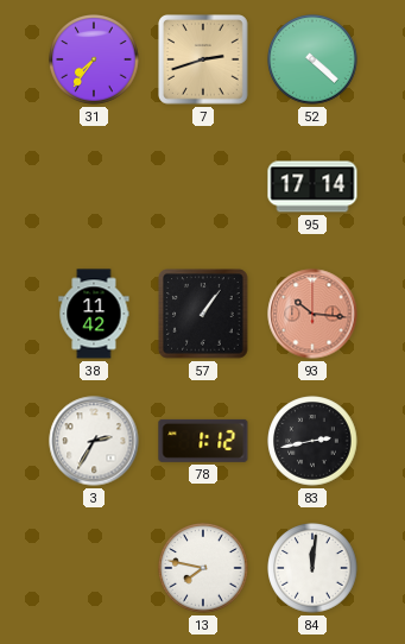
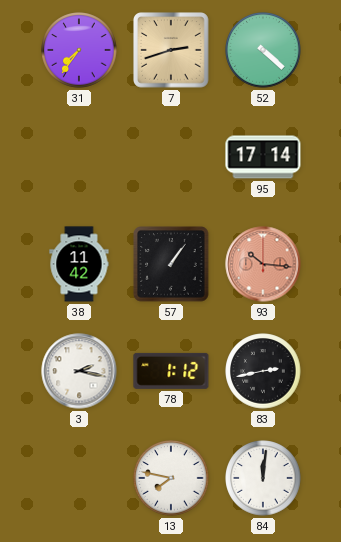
3: 2:35 -> 2:17 (79, 371)
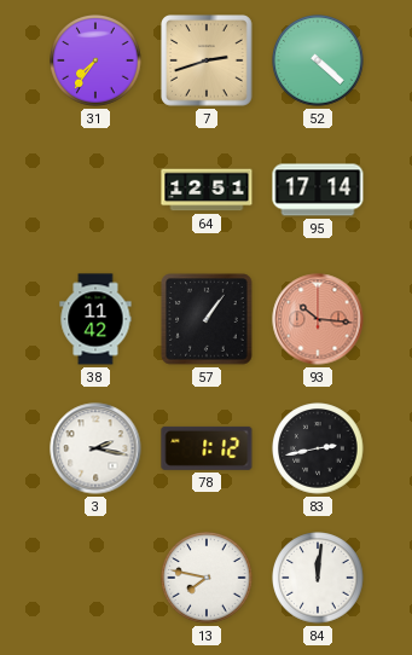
64: none -> 12:51 (207, 190)
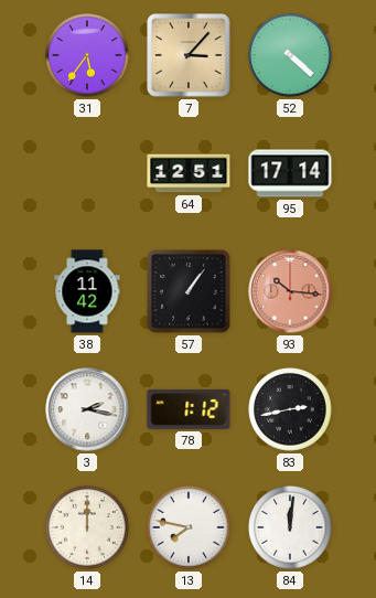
31: 7:36 -> 5:36 (87, 55)
7: 2:42 -> 3:07 (190, 56)
14: none -> 12:00 (87, 527)
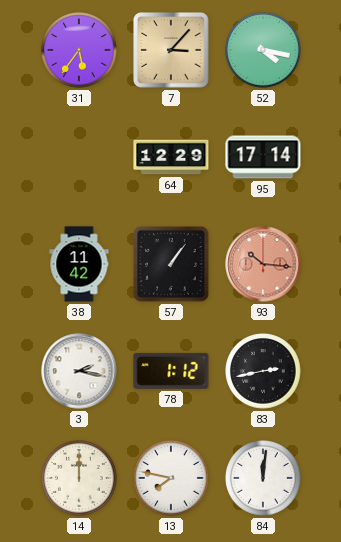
52: 4:22 -> 4:17 (263, 50)
64: 12:51 -> 12:29 (171, 157)
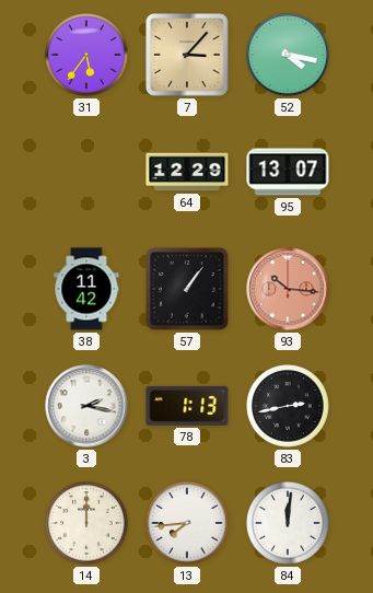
95: 17:14 -> 13:07 (288, 172)
78: 1:12 -> 1:13 (187, 406)
13: 7:47 -> 7:44 (187, 523)
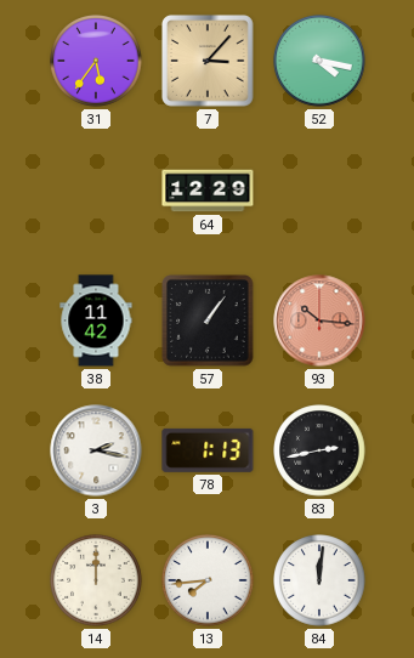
95: 13:07 -> none (288, 172)
